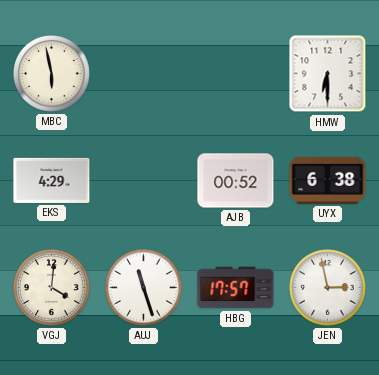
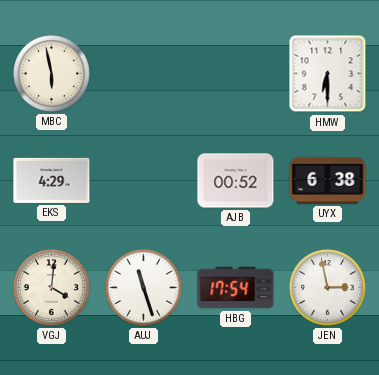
HBG: 17:57 -> 17:54 (236, 288)
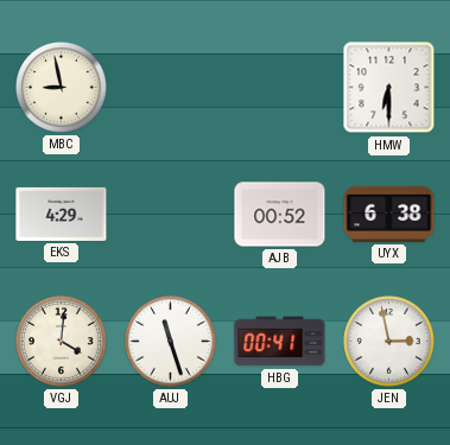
MBC: 5:58 -> 8:58 (62, 88)
HBG: 17:54 -> 00:41 (280, 342)
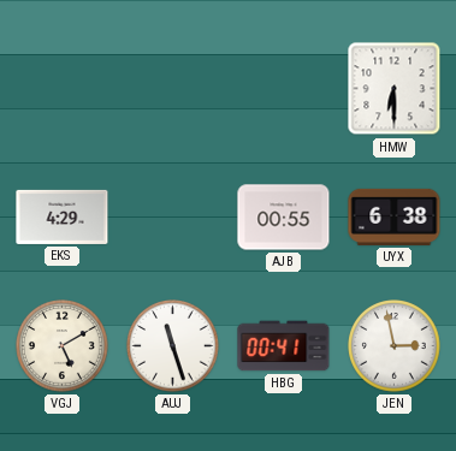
MBC: 8:58 -> none (62, 88)
AJB: 00:52 -> 00:55 (284, 218)
VGJ: 4:01 -> 5:10 (63, 346)
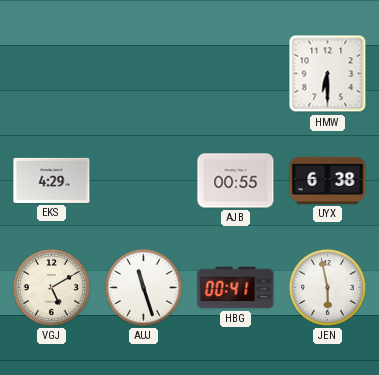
JEN: 2:58 -> 5:58 (328, 288)
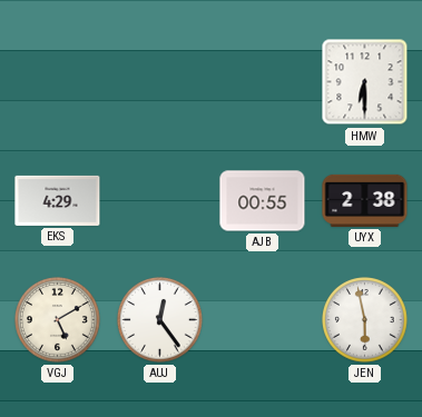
UYX: 6:38 -> 2:38 (365, 200)
AUJ: 11:27 -> 12:24 (160, 320)
HBG: 00:41 -> none (236, 288)
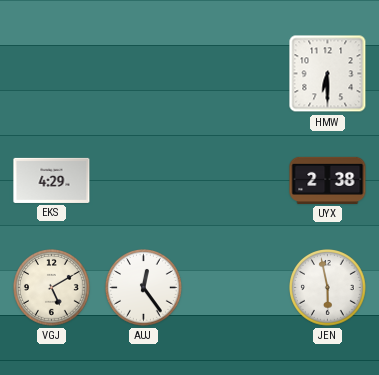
AJB: 00:55 -> none (263, 201)
